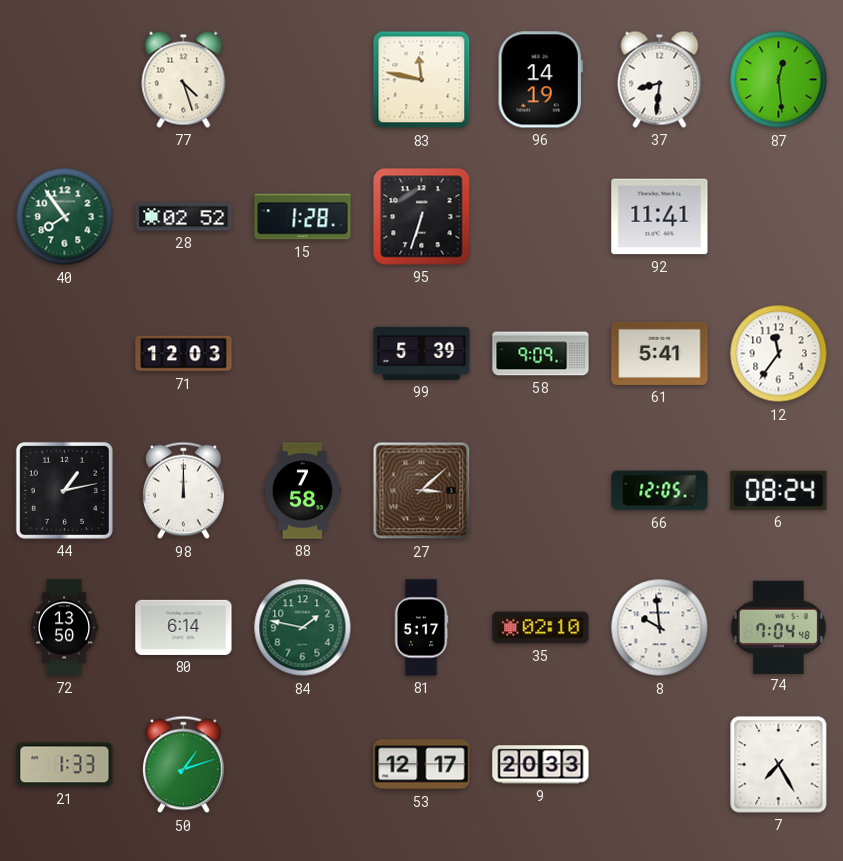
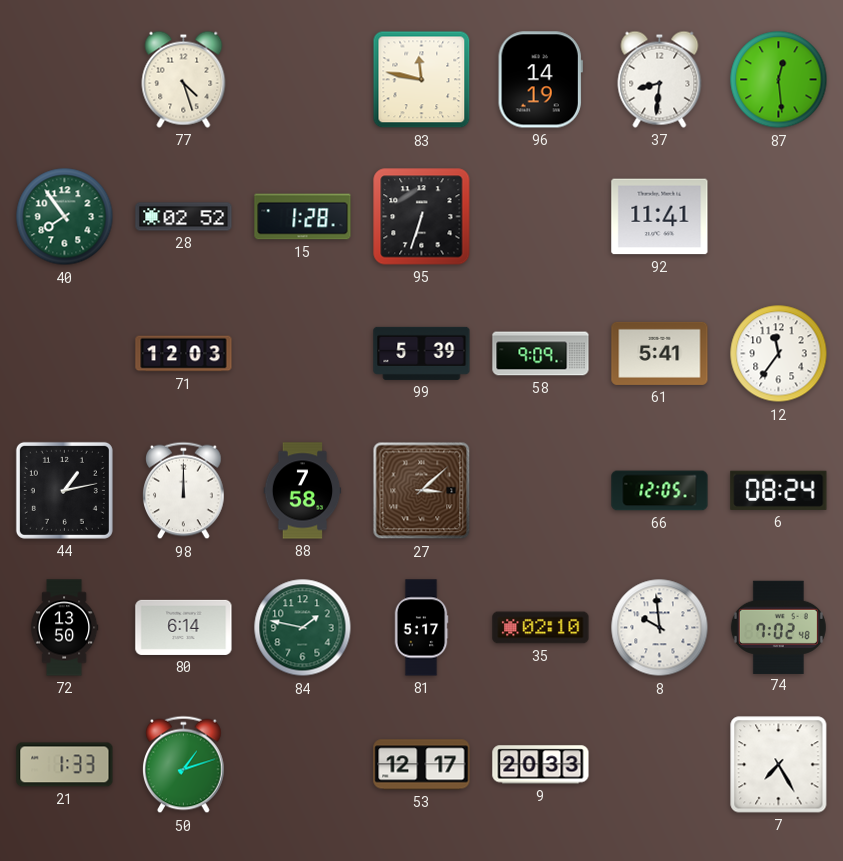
74: 7:04 -> 7:02 (778, 627)
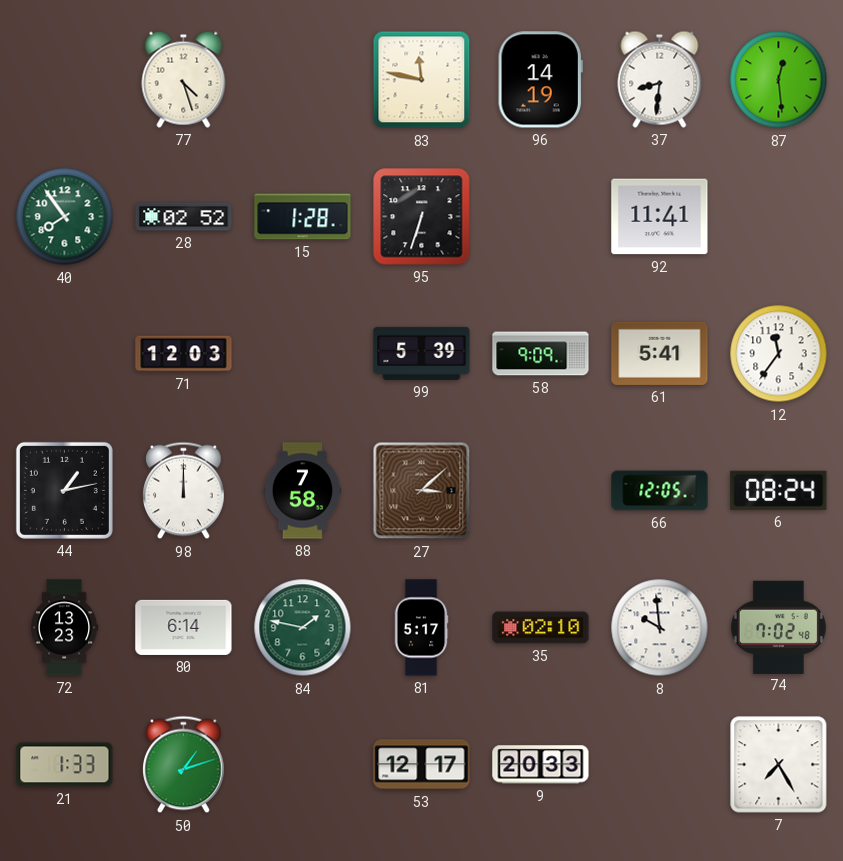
72: 13:50 -> 13:23 (64, 628)
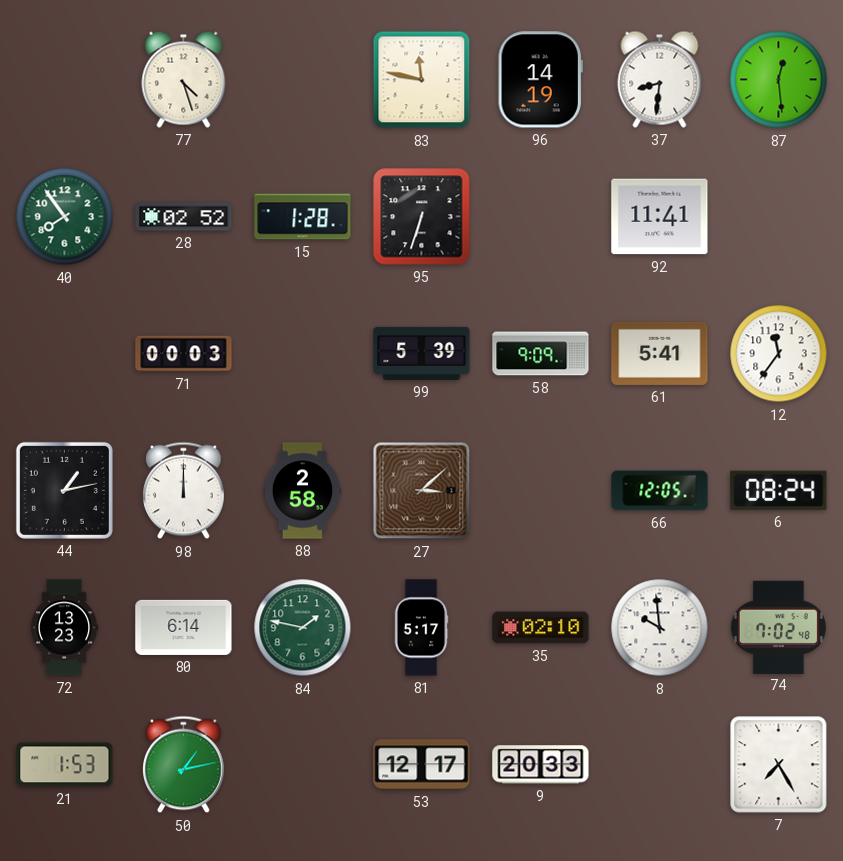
71: 12:03 -> 00:03 (184, 354)
88: 7:58 -> 2:58 (303, 491)
21: 1:33 -> 1:53 (65, 765)
50: 1:12 -> 1:13 (184, 765)
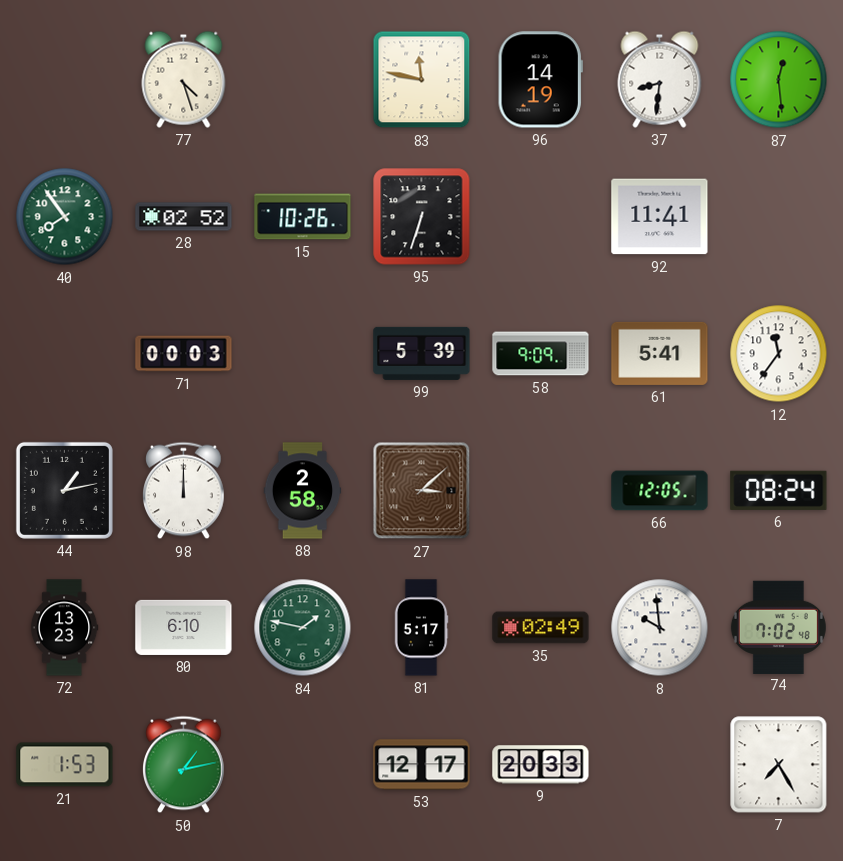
15: 1:28 -> 10:26 (303, 217)
80: 6:14 -> 6:10 (184, 627)
35: 02:10 -> 02:49 (541, 628)
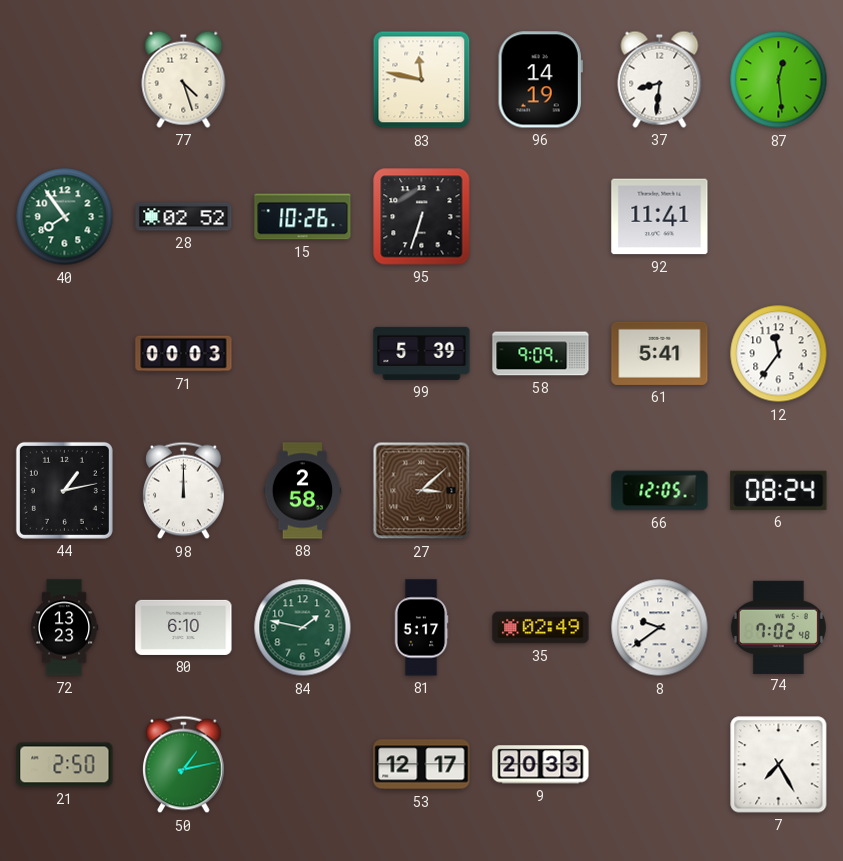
8: 9:59 -> 9:39 (660, 628)
21: 1:53 -> 2:50 (65, 765)
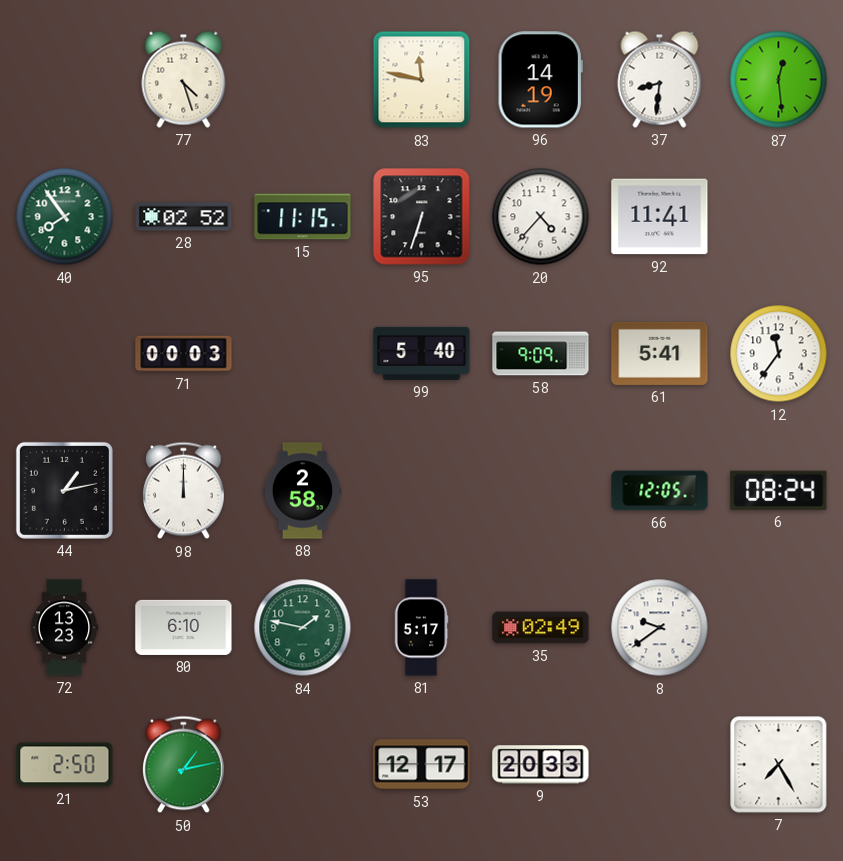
15: 10:26 -> 11:15 (303, 217)
20: none -> 4:37 (541, 217)
99: 5:39 -> 5:40 (422, 353)
27: 3:08 -> none (422, 491)
74: 7:02 -> none (778, 627)
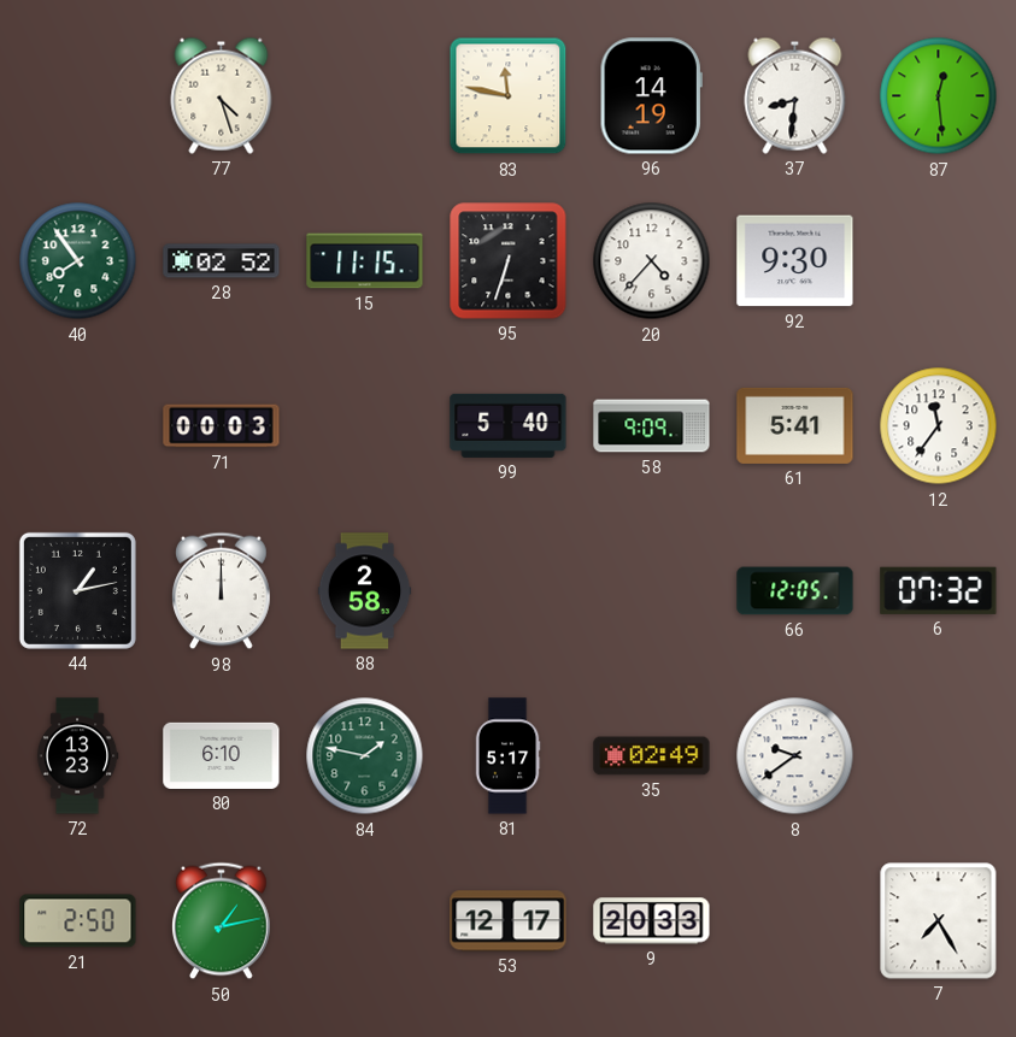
92: 11:41 -> 9:30 (795, 261)
6: 08:24 -> 07:32 (939, 590)
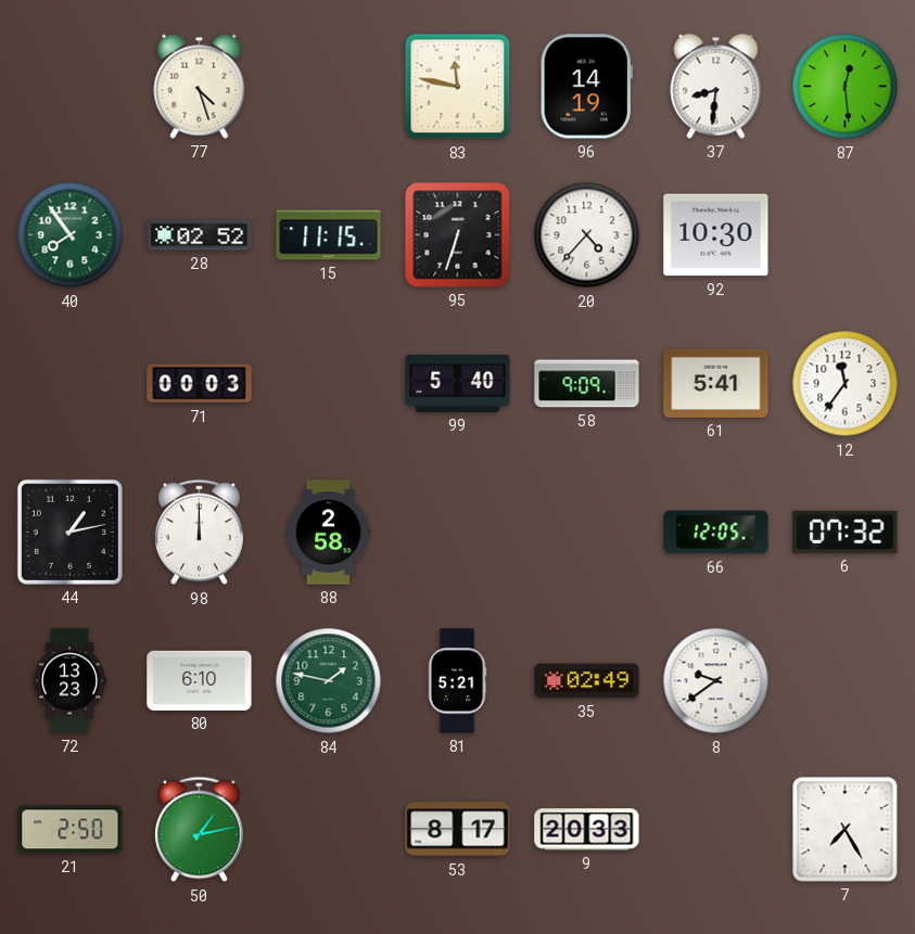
92: 9:30 -> 10:30 (716, 235)
81: 5:17 -> 5:21 (457, 681)
53: 12:17 -> 8:17 (458, 830)
